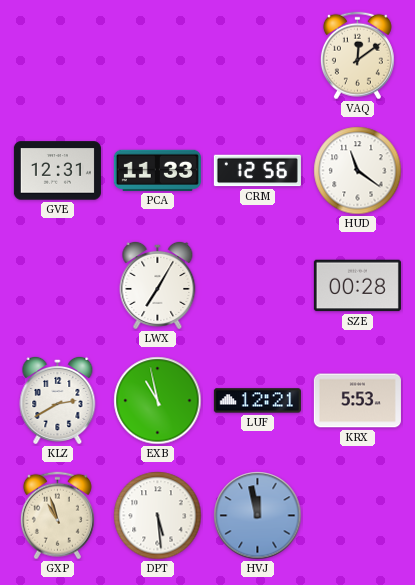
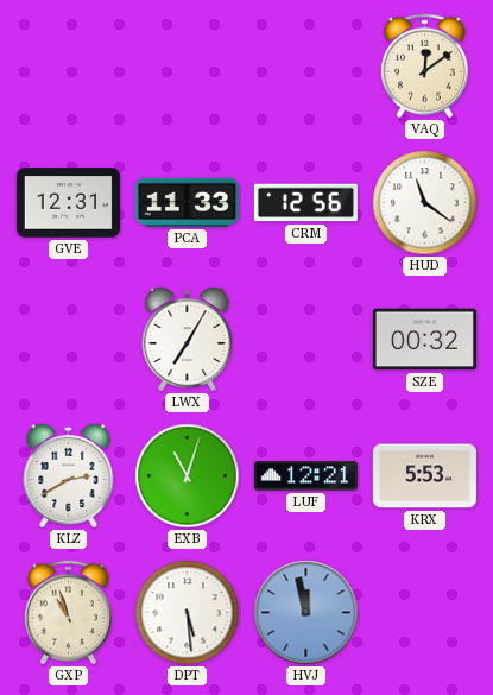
SZE: 00:28 -> 00:32 (424, 340)
EXB: 10:58 -> 11:03 (188, 476)
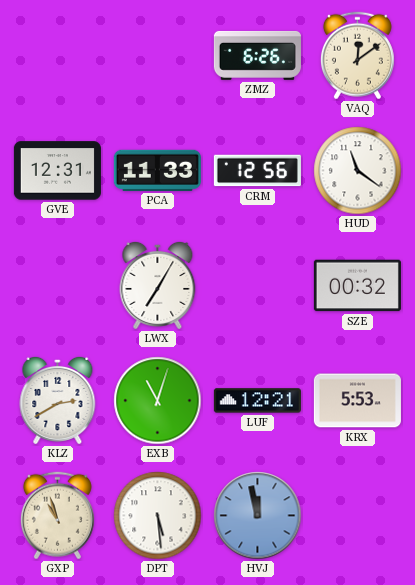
ZMZ: none -> 6:26 (257, 55)
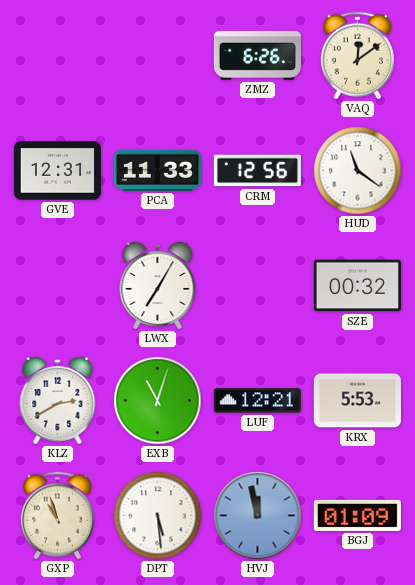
BGJ: none -> 01:09 (357, 515)
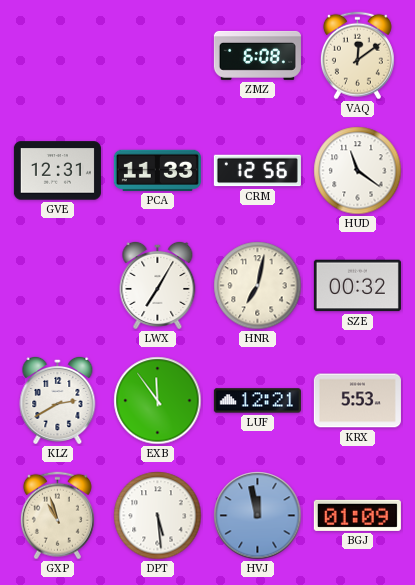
ZMZ: 6:26 -> 6:08 (257, 55)
HNR: none -> 7:02 (258, 286)
EXB: 11:03 -> 11:54 (158, 401)
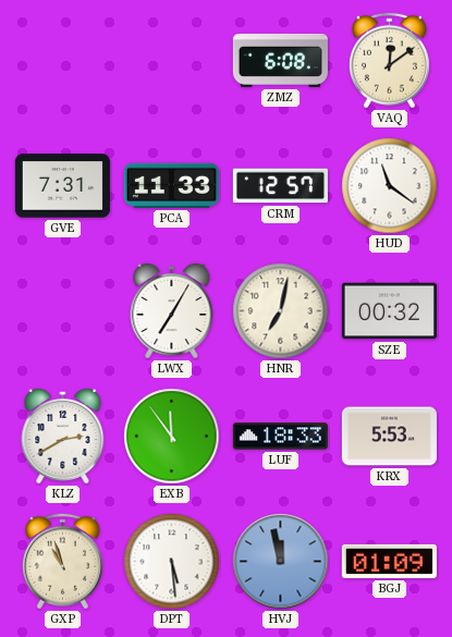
GVE: 12:31 -> 7:31 (62, 186)
CRM: 12:56 -> 12:57 (280, 186)
LUF: 12:21 -> 18:33 (280, 437)
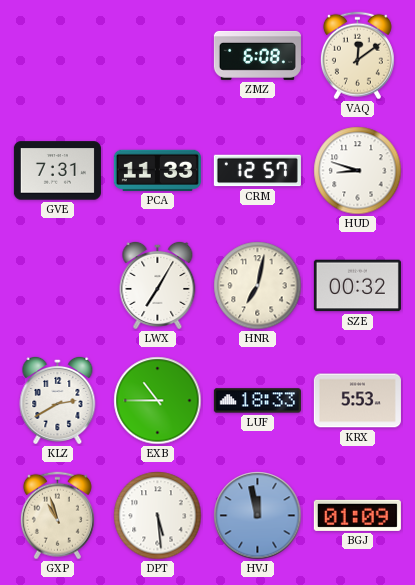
HUD: 11:21 -> 8:48 (358, 171)
EXB: 11:54 -> 10:45 (158, 401)
